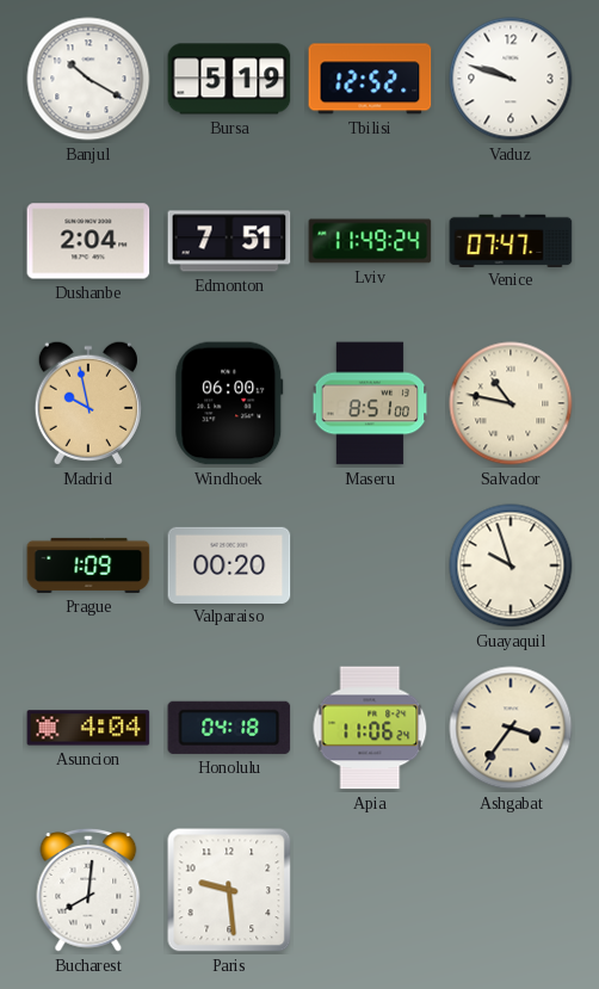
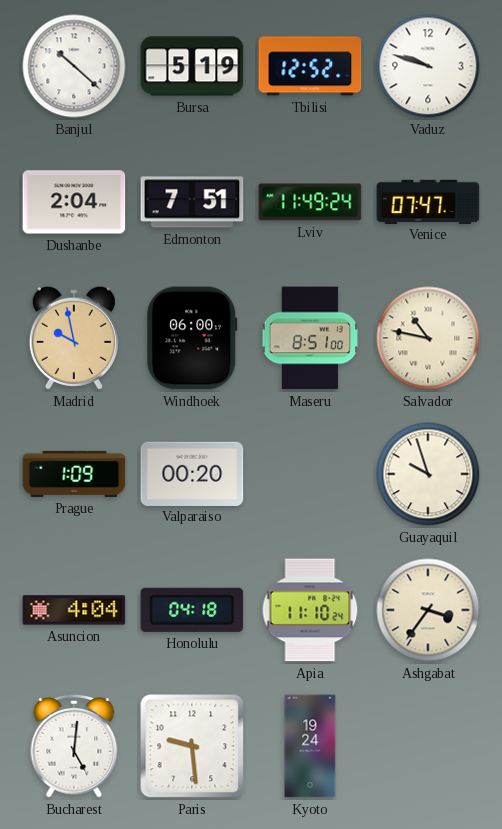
Banjul: 10:20 -> 10:22 (74, 66)
Apia: 11:06 -> 11:10 (310, 610)
Bucharest: 8:01 -> 5:01 (74, 746)
Kyoto: none -> 19:24 (310, 746)
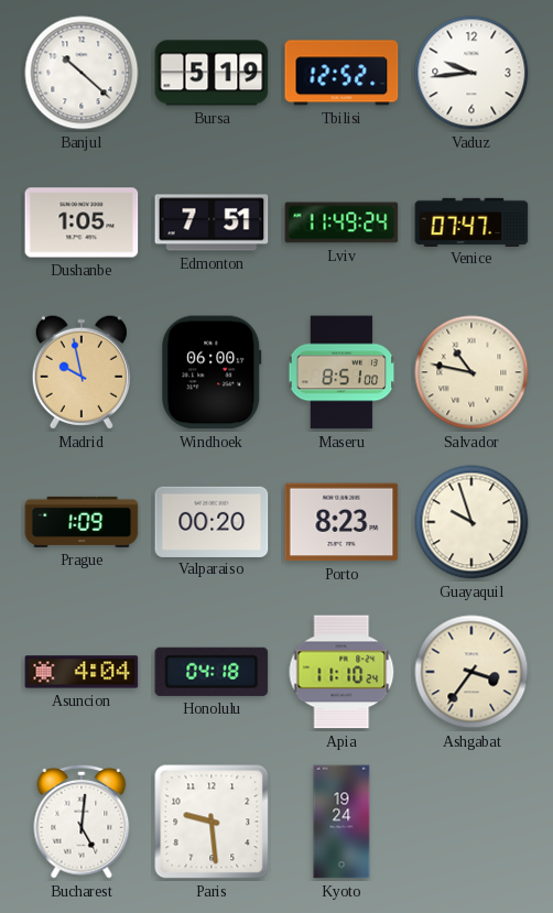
Vaduz: 9:48 -> 9:44 (471, 73)
Dushanbe: 2:04 -> 1:05 (82, 222)
Porto: none -> 8:23 (341, 522)
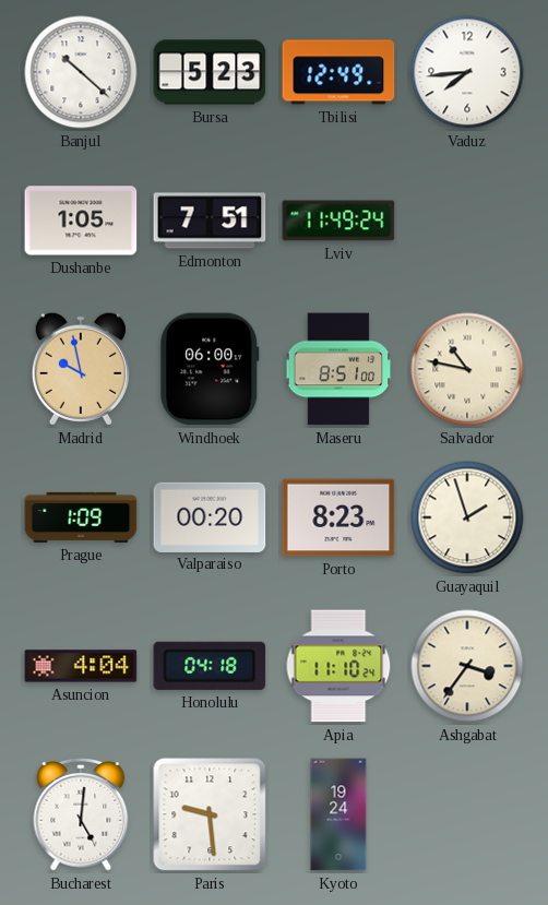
Bursa: 5:19 -> 5:23 (210, 72)
Tbilisi: 12:52 -> 12:49 (338, 72)
Vaduz: 9:44 -> 7:44 (467, 72)
Venice: 07:47 -> none (471, 221)
Guayaquil: 9:57 -> 1:57 (467, 517)
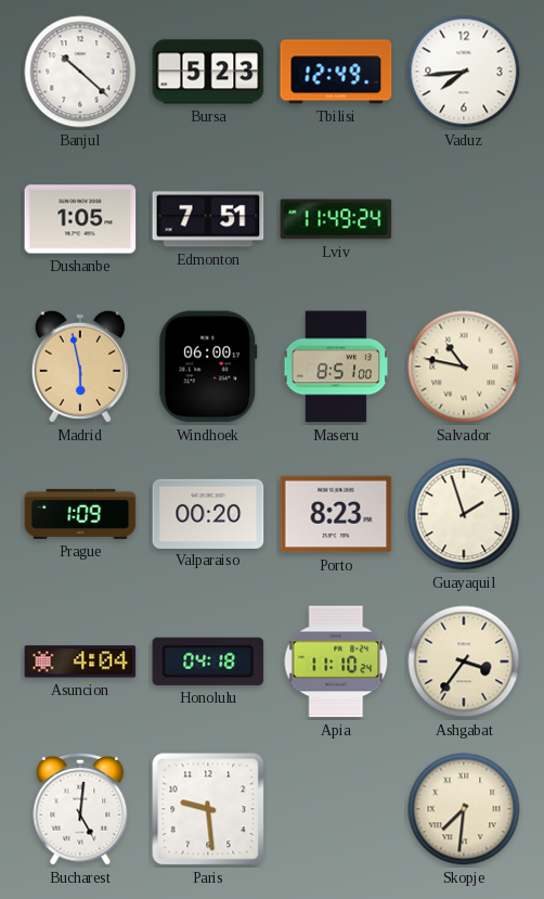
Madrid: 9:58 -> 5:58 (80, 367)
Kyoto: 19:24 -> none (338, 814)
Skopje: none -> 7:31 (464, 809)
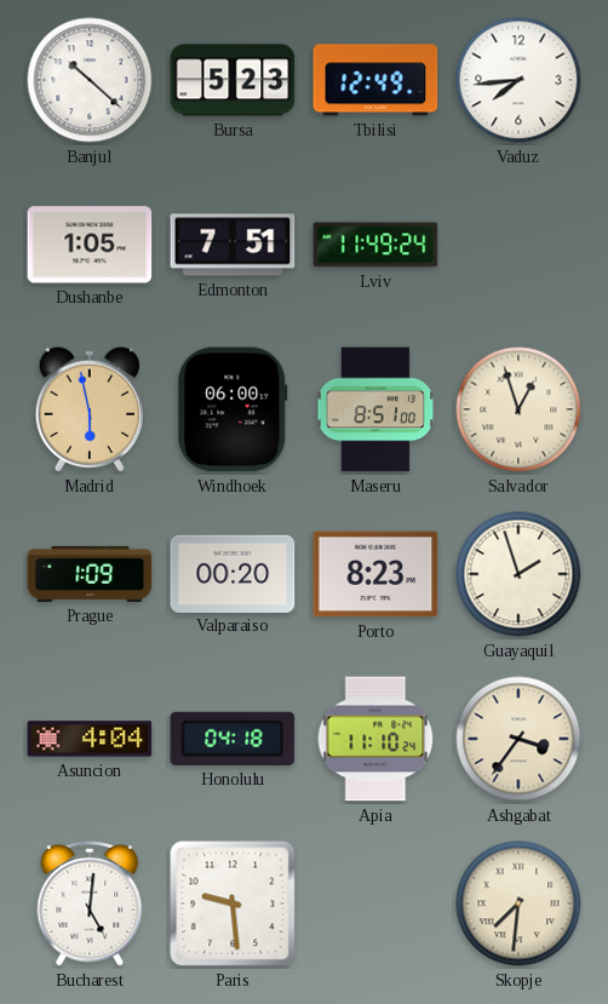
Salvador: 10:47 -> 12:57 (518, 409)
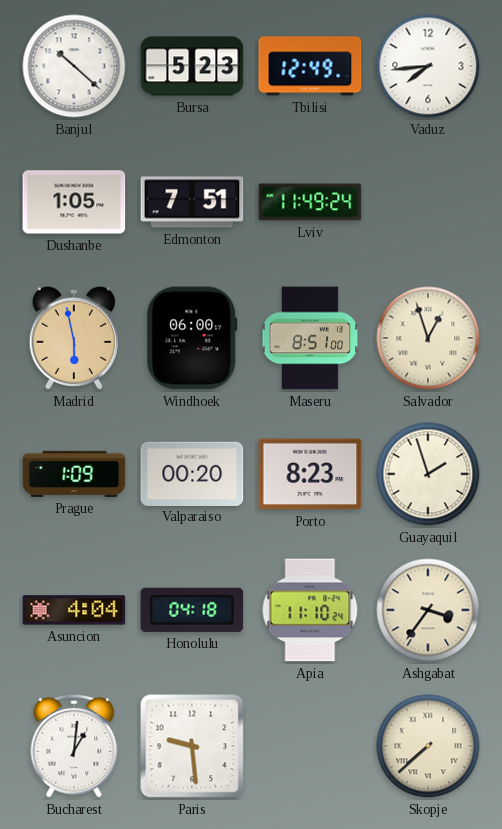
Bucharest: 5:01 -> 1:01 (74, 746)
Skopje: 7:31 -> 7:38 (428, 746)
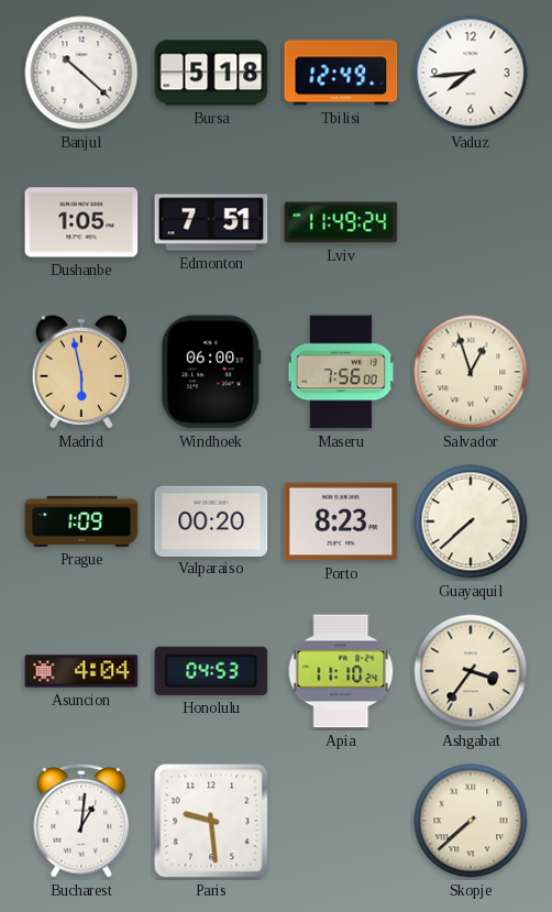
Bursa: 5:23 -> 5:18 (211, 73)
Maseru: 8:51 -> 7:56 (341, 372)
Guayaquil: 1:57 -> 7:38 (471, 521)
Honolulu: 04:18 -> 04:53 (211, 671)
